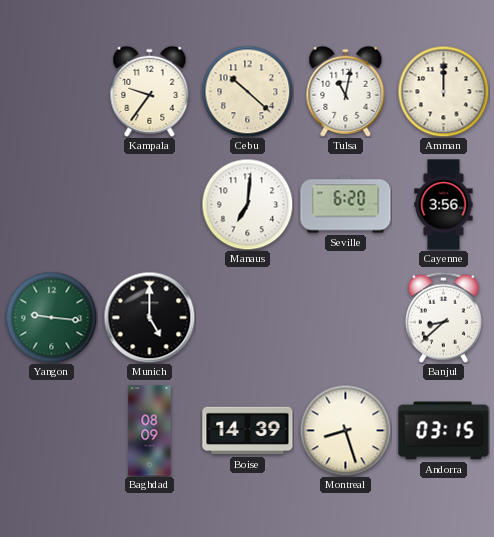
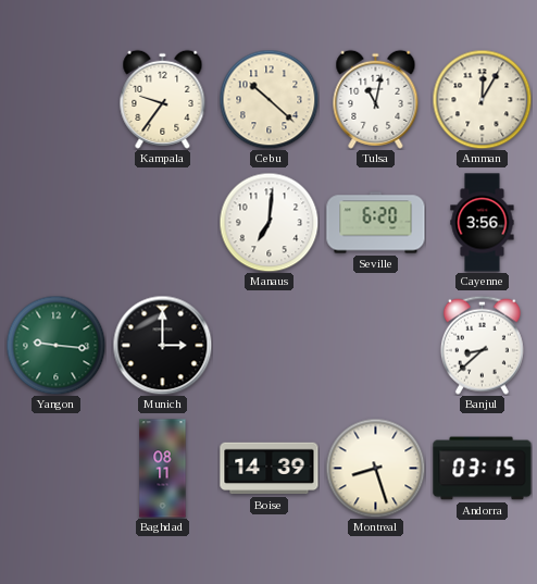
Amman: 12:00 -> 12:05 (482, 99)
Munich: 5:00 -> 3:00 (162, 345)
Baghdad: 08:09 -> 08:11 (163, 469)
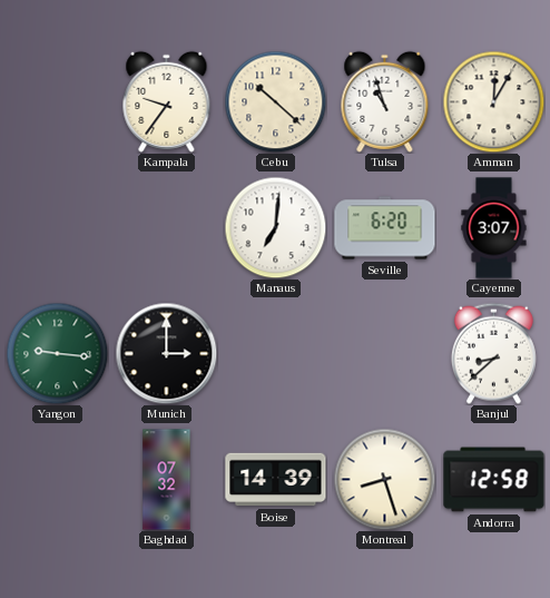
Tulsa: 11:02 -> 10:57 (385, 101)
Cayenne: 3:56 -> 3:07 (494, 228)
Baghdad: 08:11 -> 07:32 (167, 480)
Andorra: 03:15 -> 12:58 (494, 480)
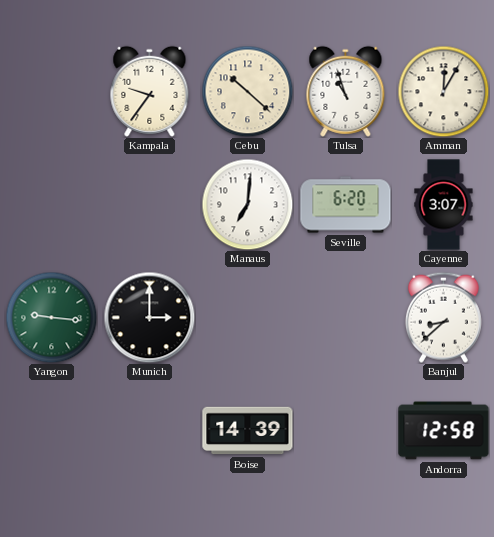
Baghdad: 07:32 -> none (167, 480)
Montreal: 8:27 -> none (384, 479)
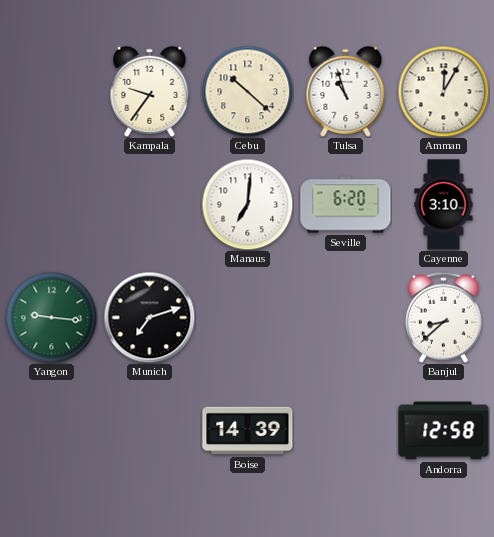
Cayenne: 3:07 -> 3:10 (444, 205)
Munich: 3:00 -> 7:12 (149, 317)
